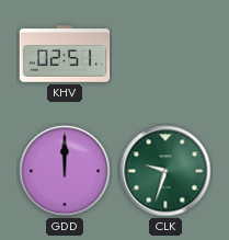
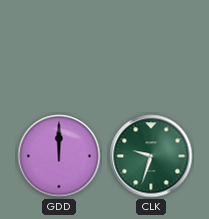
KHV: 02:51 -> none (65, 54)
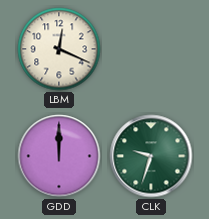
LBM: none -> 12:19 (59, 49)
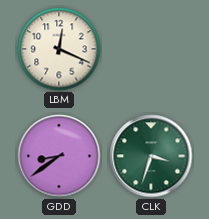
GDD: 12:00 -> 8:39 (59, 156)
CLK: 9:33 -> 3:33 (151, 156)
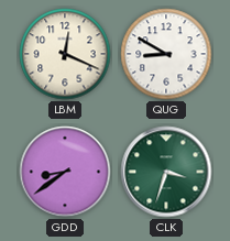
QUG: none -> 8:50 (166, 54)
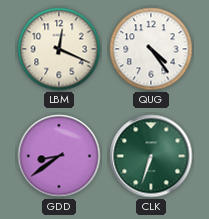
QUG: 8:50 -> 4:24 (151, 49)
CLK: 3:33 -> 6:33 (151, 156)
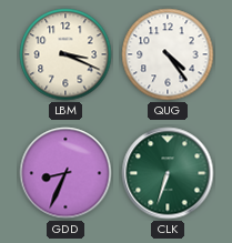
LBM: 12:19 -> 3:19 (65, 54)
GDD: 8:39 -> 8:34 (65, 173)
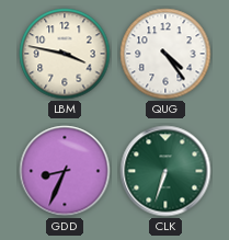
LBM: 3:19 -> 3:47 (65, 54)
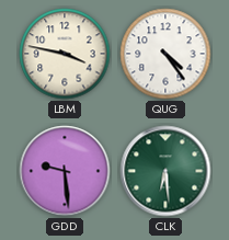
GDD: 8:34 -> 9:29 (65, 171)
CLK: 6:33 -> 6:29 (165, 171)
